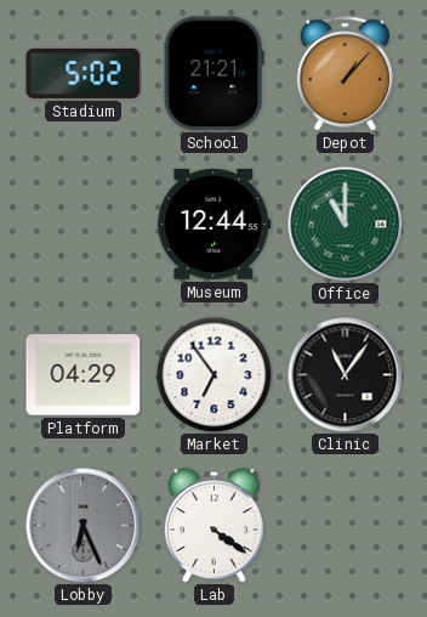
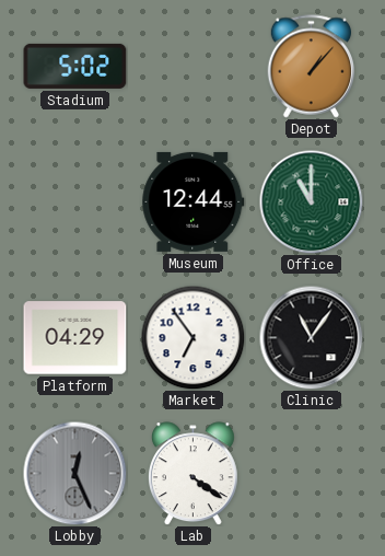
School: 21:21 -> none (213, 74)
Lobby: 6:26 -> 12:26 (74, 473)
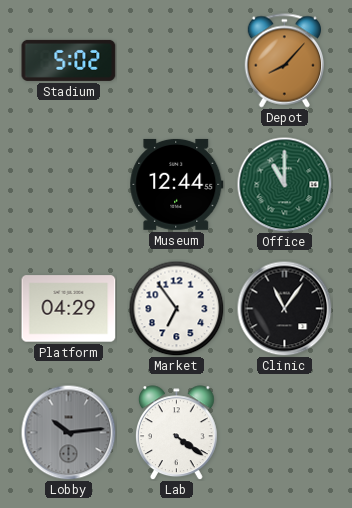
Depot: 1:07 -> 8:07 (284, 61)
Lobby: 12:26 -> 10:14 (68, 432)
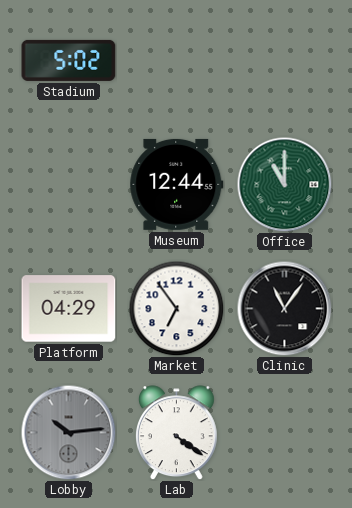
Depot: 8:07 -> none (284, 61)
